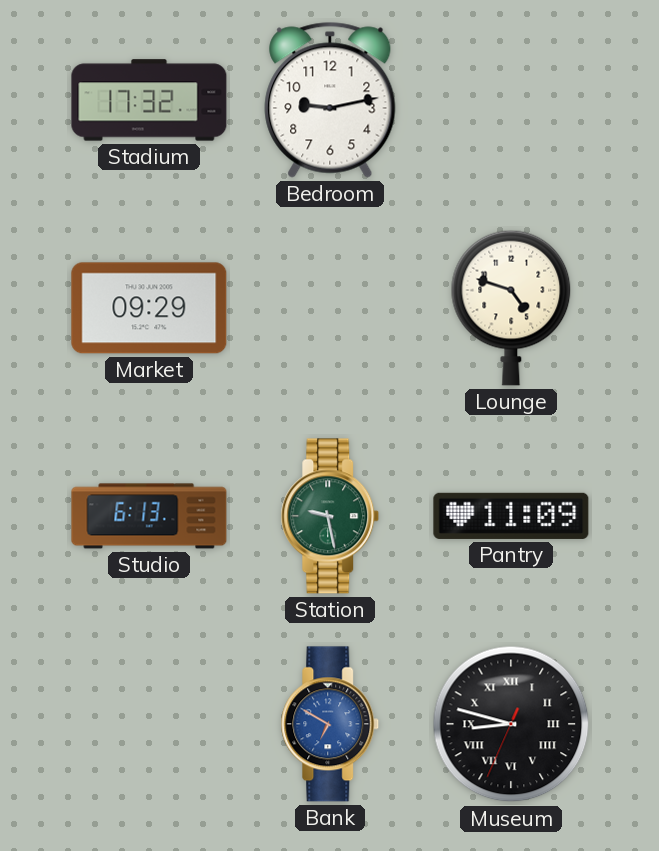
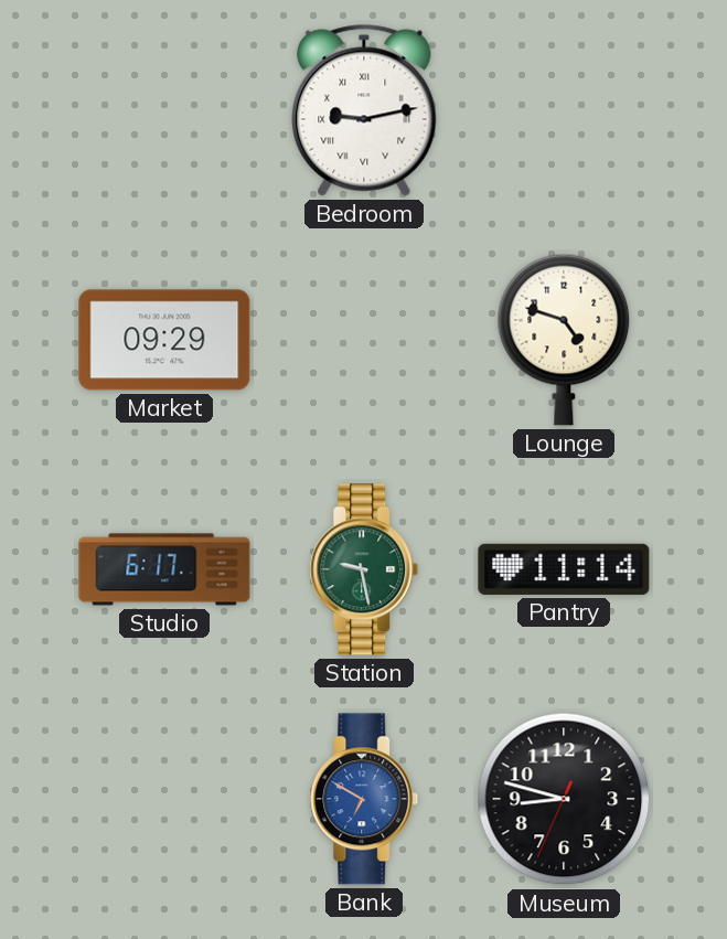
Stadium: 17:32 -> none (149, 100)
Bedroom numerals: Arabic -> Roman (364, 110)
Studio: 6:13 -> 6:17 (164, 569)
Pantry: 11:09 -> 11:14 (564, 569)
Museum numerals: Roman -> Arabic (564, 799)
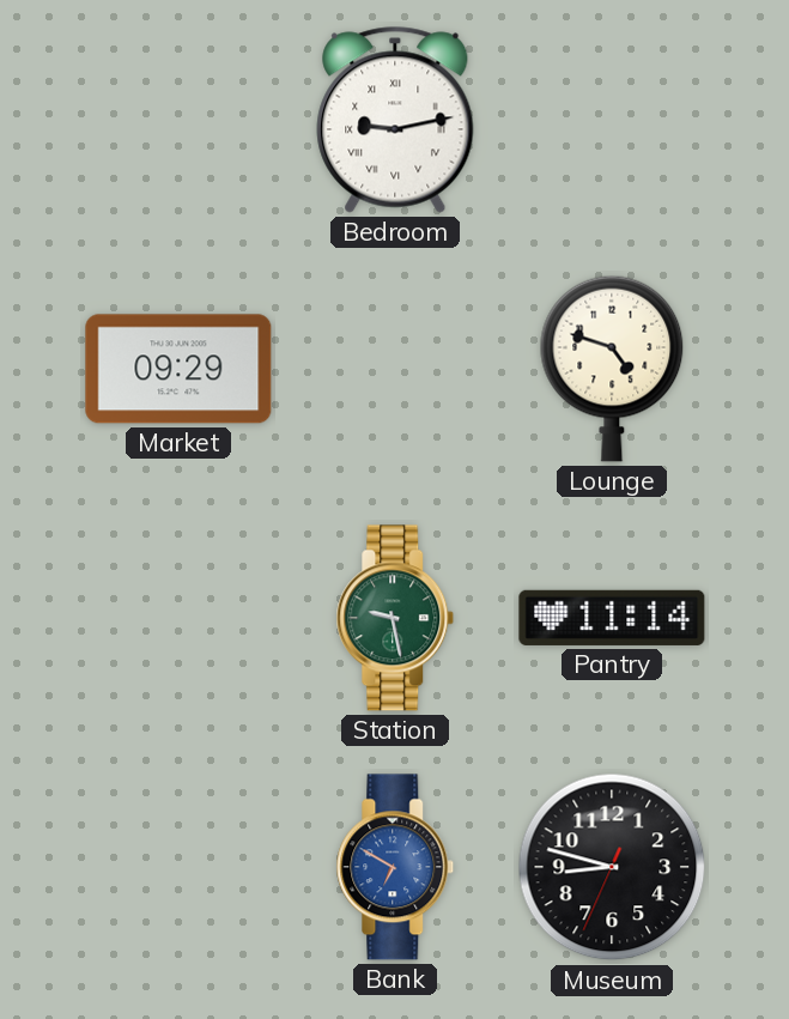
Studio: 6:17 -> none (164, 569)
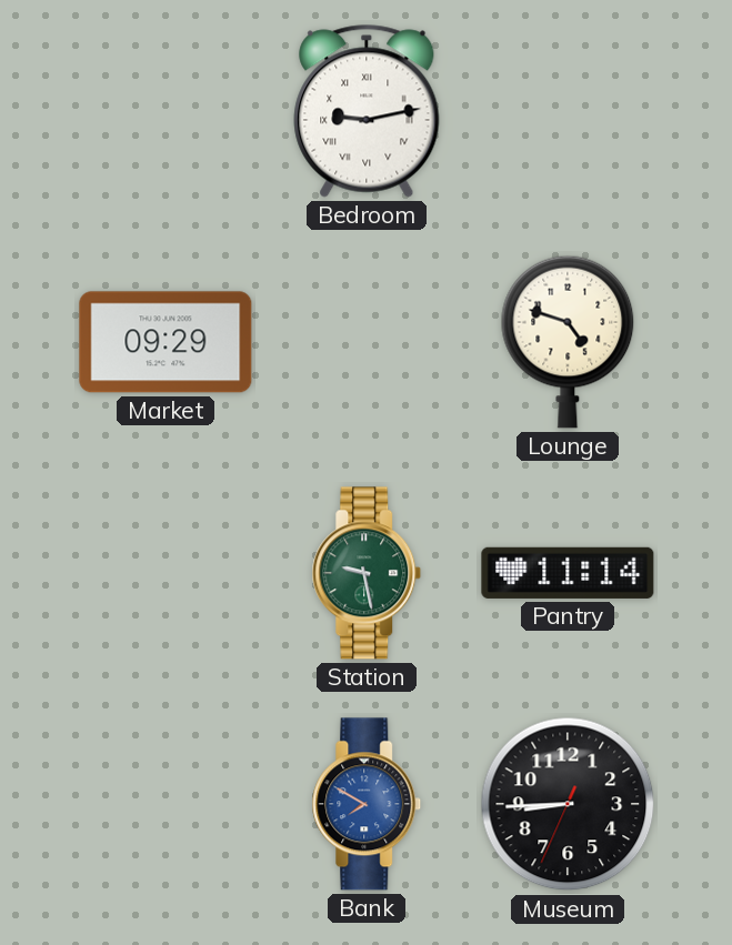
Bank: 6:50 -> 7:50 (367, 804)
Museum: 8:47 -> 8:44 (568, 804)
